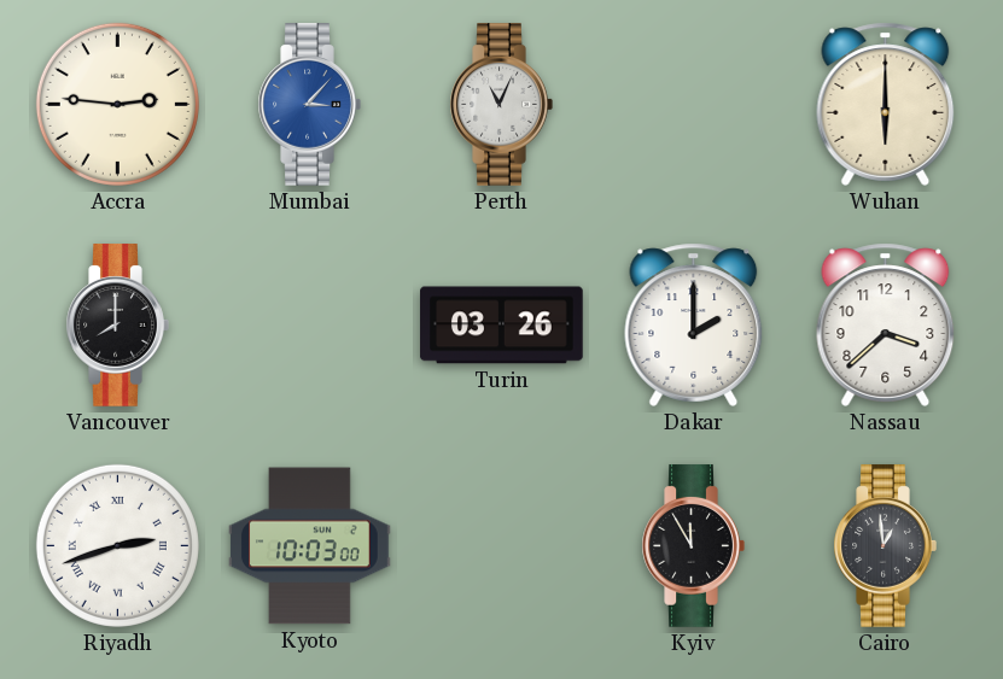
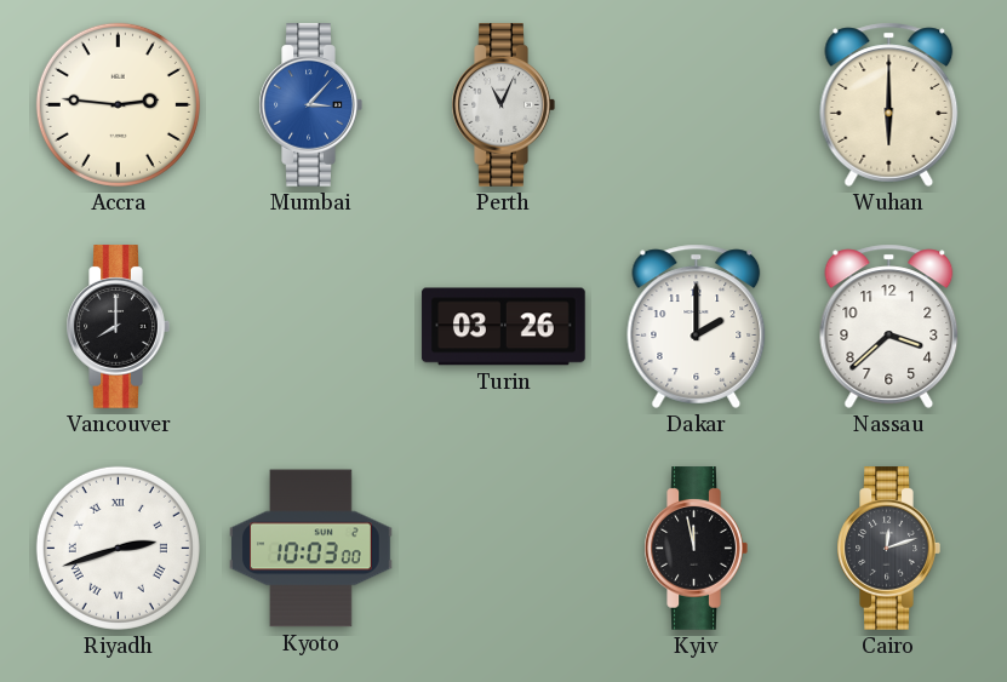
Kyiv: 11:55 -> 11:58 (696, 549)
Cairo: 12:59 -> 12:12 (888, 549)
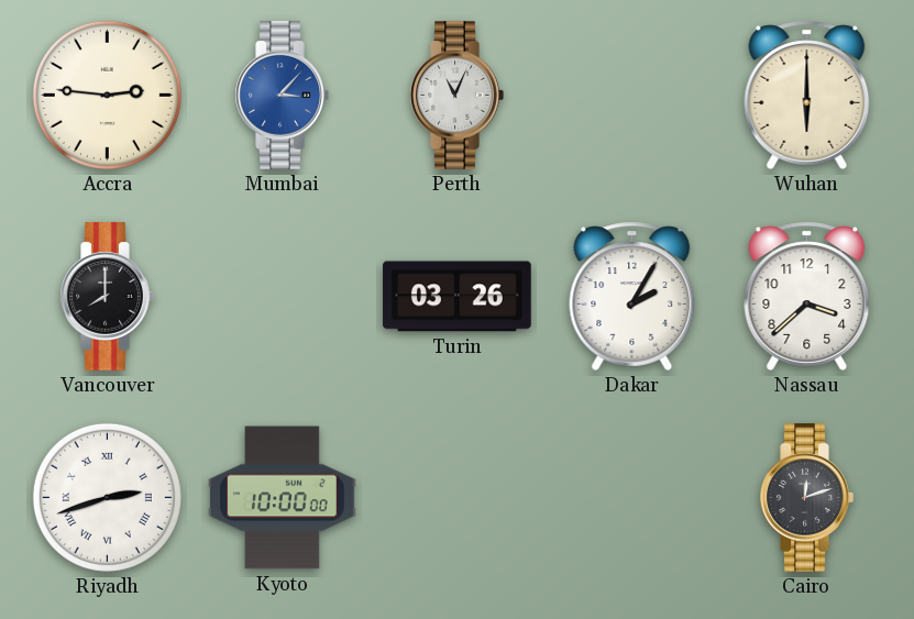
Dakar: 2:00 -> 2:05 (632, 296)
Kyoto: 10:03 -> 10:00 (283, 498)
Kyiv: 11:58 -> none (696, 549)
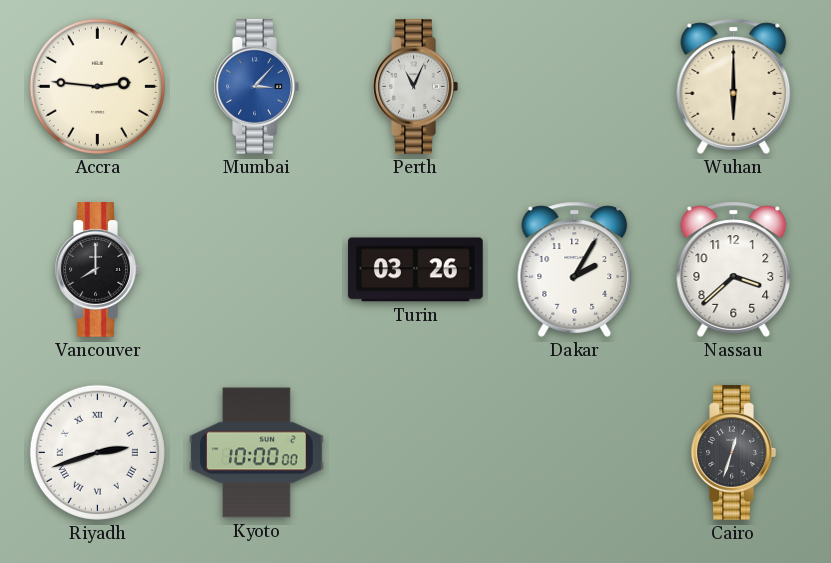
Cairo: 12:12 -> 12:33 (733, 453)
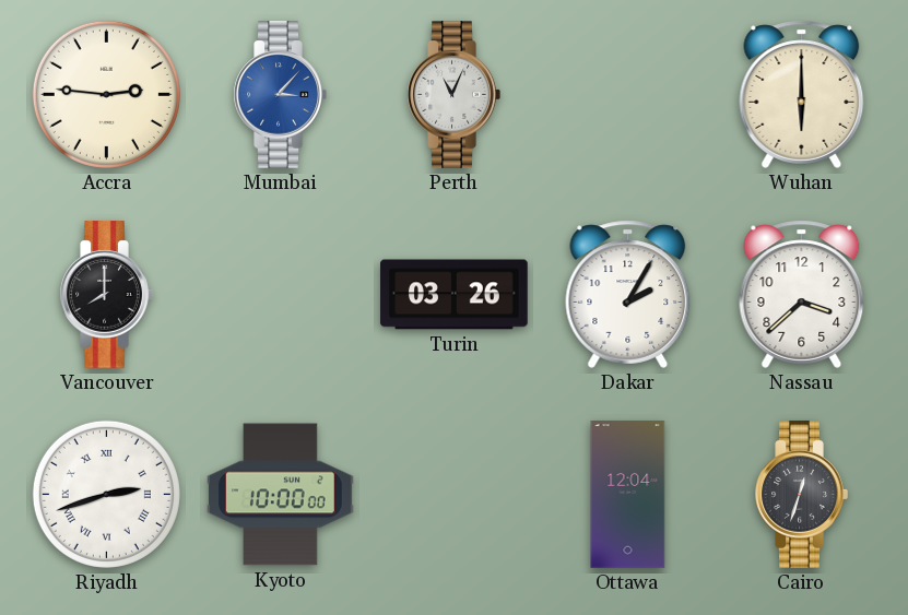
Ottawa: none -> 12:04 (628, 495)
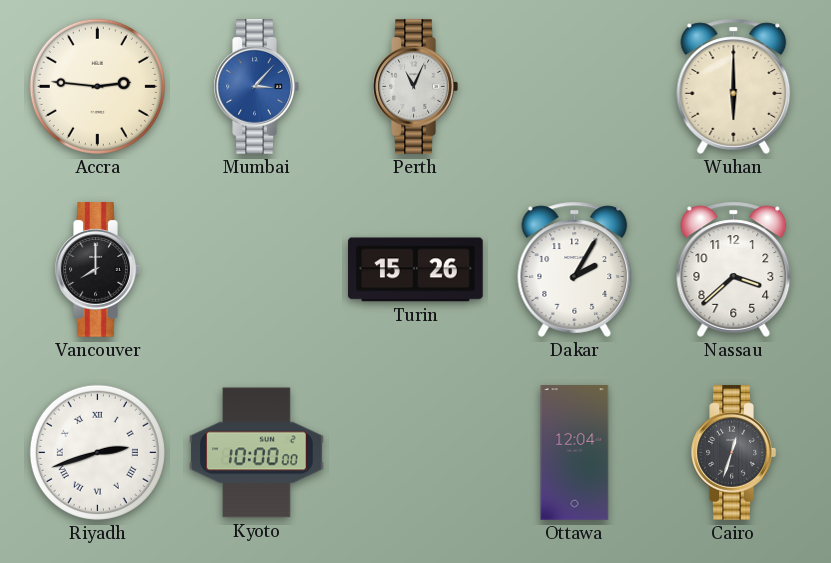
Turin: 03:26 -> 15:26 (416, 270)
